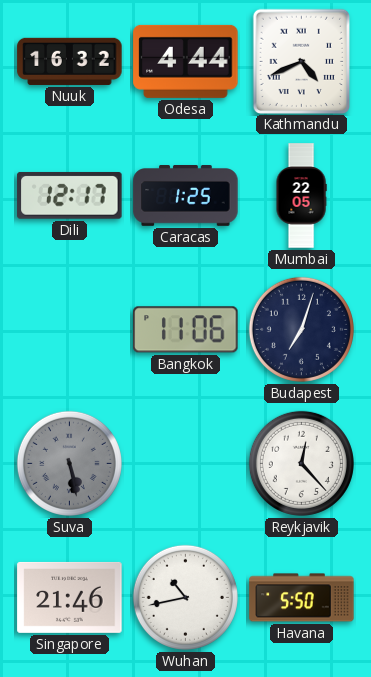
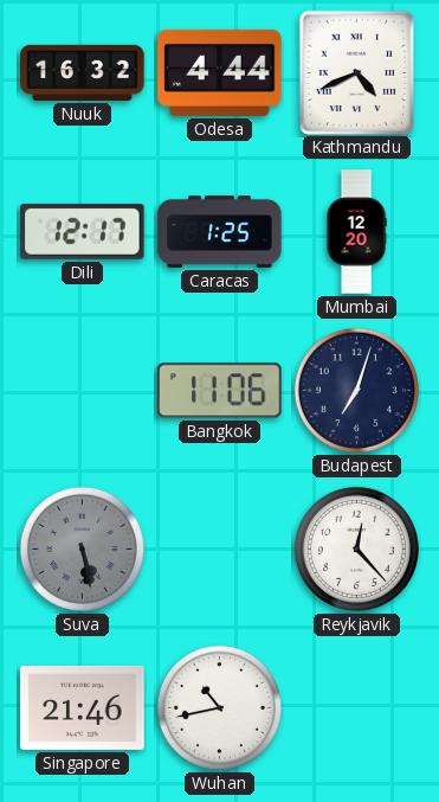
Mumbai: 22:05 -> 12:20 (356, 232)
Havana: 5:50 -> none (302, 598)
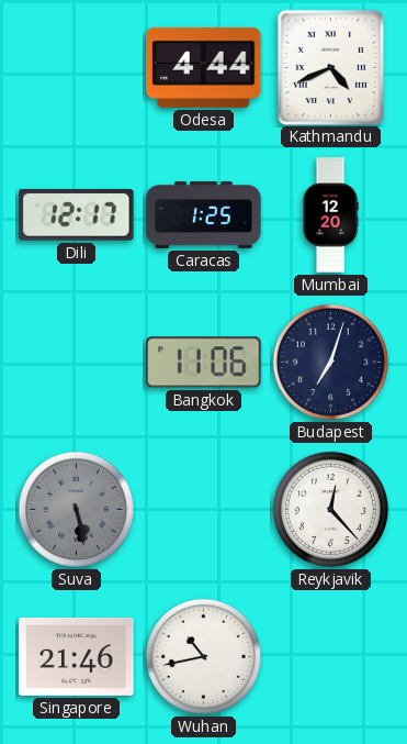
Nuuk: 16:32 -> none (83, 72)
